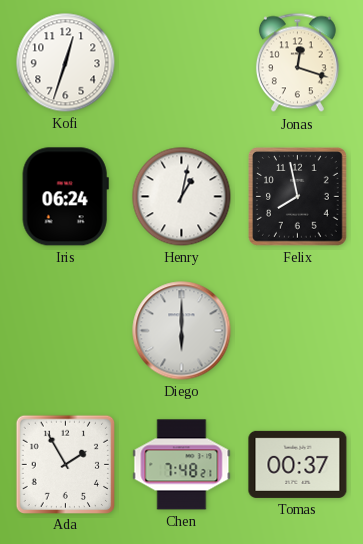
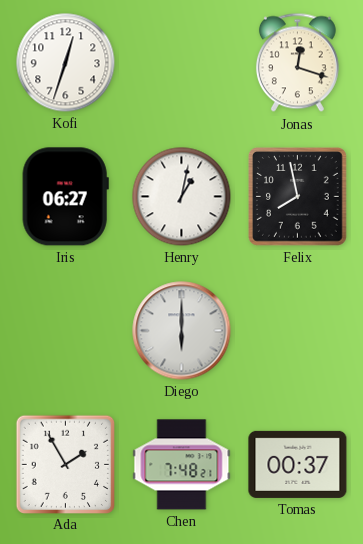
Iris: 06:24 -> 06:27 (65, 197)
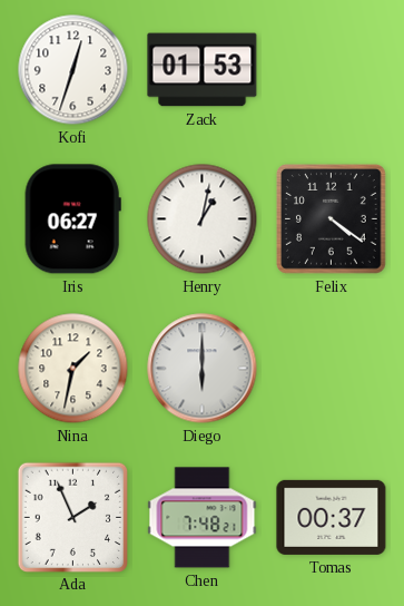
Zack: none -> 01:53 (203, 70)
Jonas: 12:18 -> none (297, 63)
Felix: 7:58 -> 4:21 (332, 219)
Nina: none -> 1:32 (73, 369)
Ada: 1:55 -> 1:56 (72, 517)
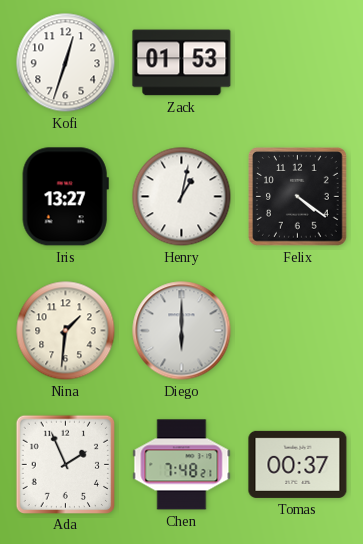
Iris: 06:27 -> 13:27 (65, 197)
Nina: 1:32 -> 1:31 (66, 331)
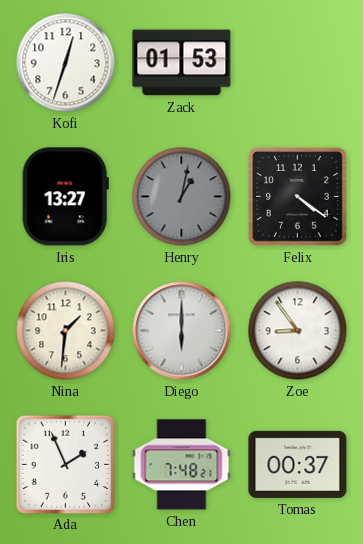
Henry dial: white -> grey (182, 197)
Zoe: none -> 8:54 (298, 331)
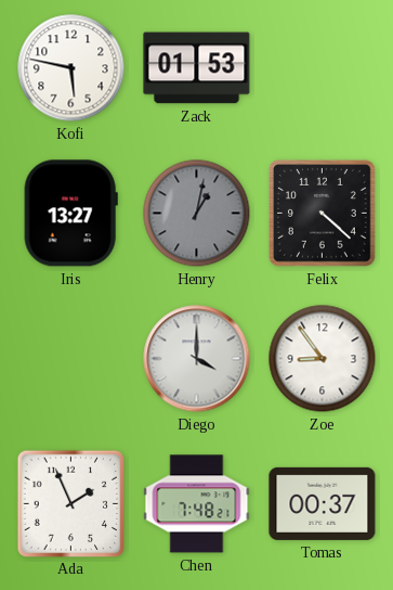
Kofi: 12:33 -> 5:47 (71, 68)
Felix: 4:21 -> 4:22 (323, 214)
Nina: 1:31 -> none (66, 331)
Diego: 6:00 -> 4:00 (197, 359)
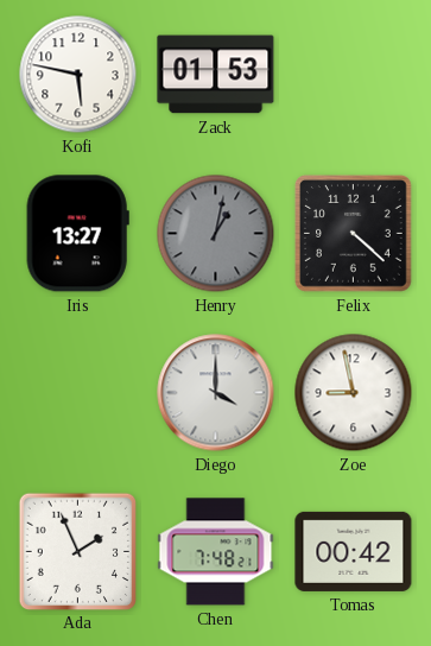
Zoe: 8:54 -> 8:58 (354, 393)
Tomas: 00:37 -> 00:42 (354, 551)
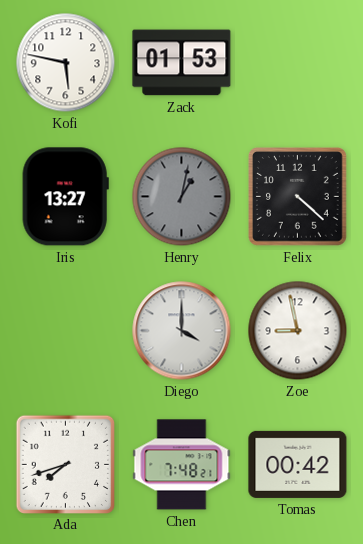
Ada: 1:56 -> 7:42 (65, 464)
